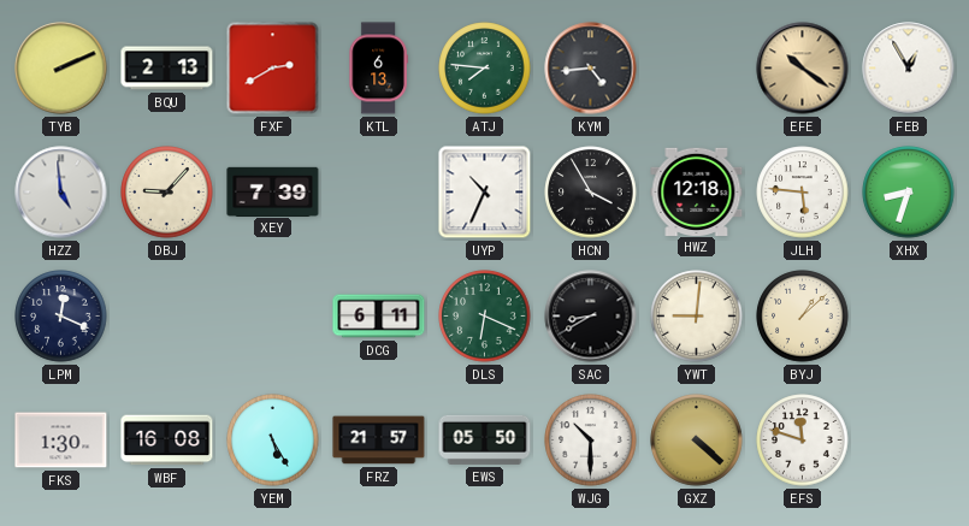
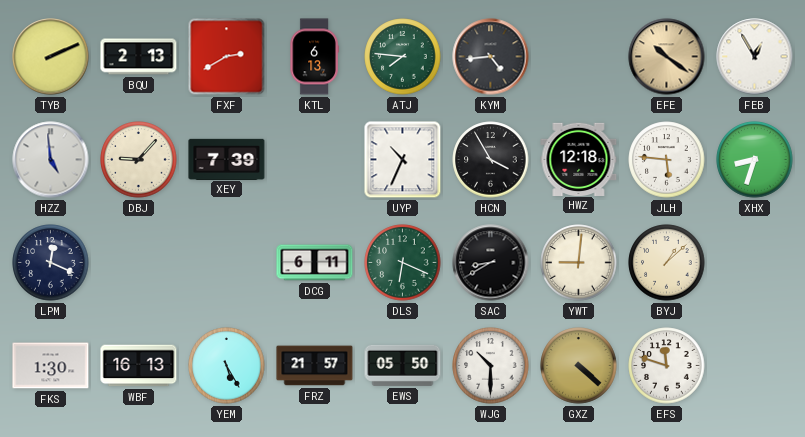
WBF: 16:08 -> 16:13 (139, 366)
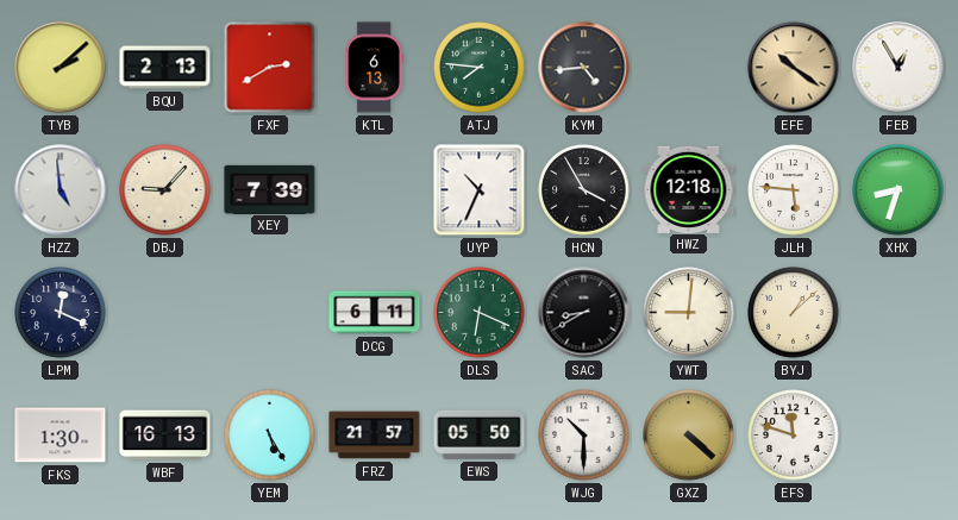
TYB: 2:11 -> 2:08 (61, 68)
